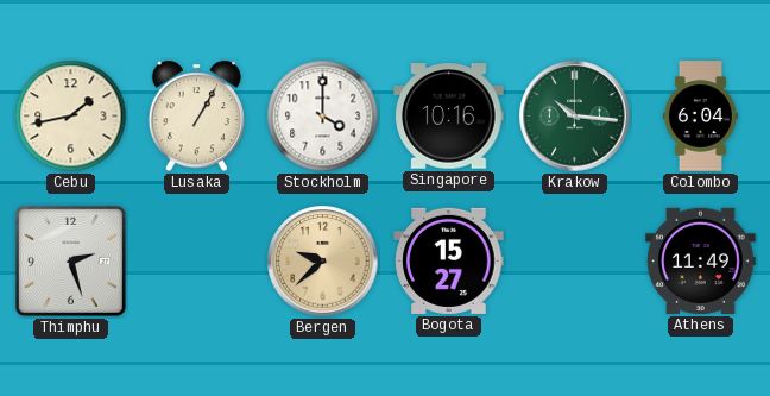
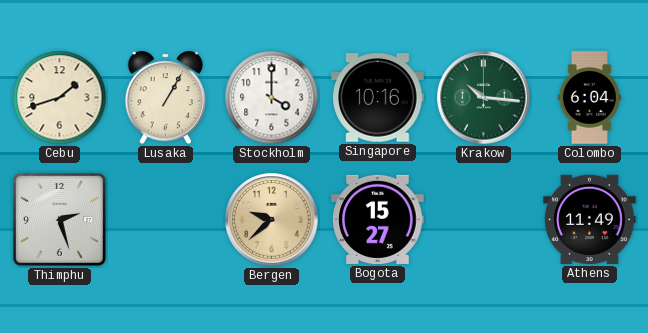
Cebu: 1:43 -> 1:42 (60, 98)
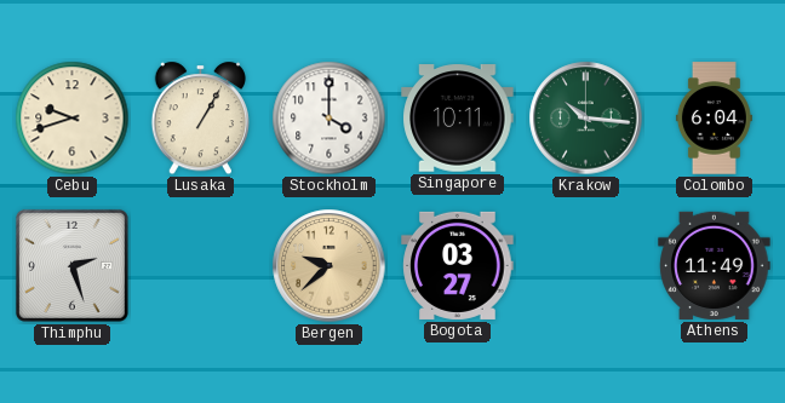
Cebu: 1:42 -> 9:42 (73, 119)
Singapore: 10:16 -> 10:11 (458, 119)
Bogota: 15:27 -> 03:27 (458, 265)
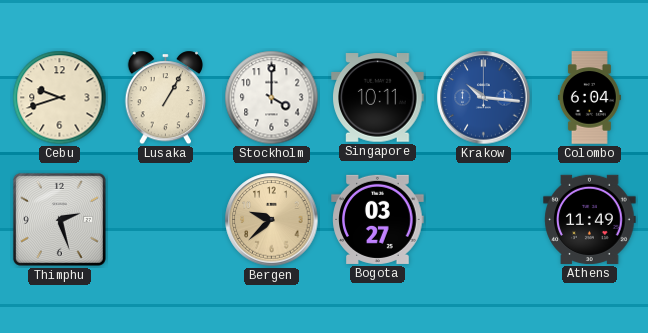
Krakow dial: green -> blue (484, 98)
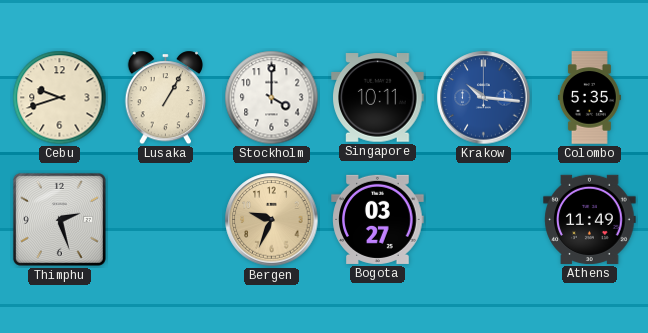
Colombo: 6:04 -> 5:35 (589, 98)
Bergen: 9:38 -> 9:34 (272, 220)
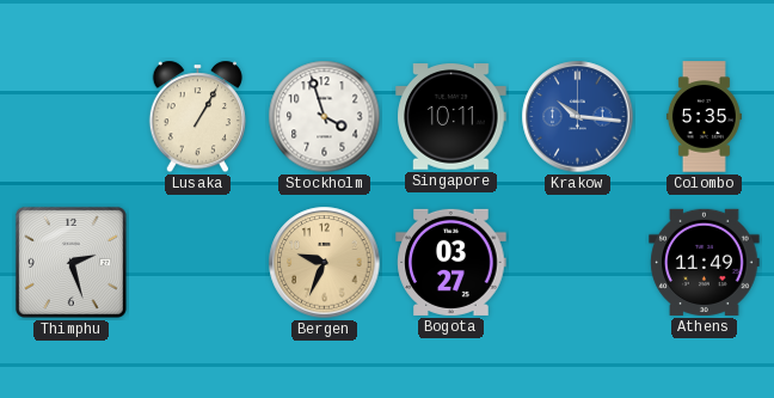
Cebu: 9:42 -> none (60, 98)
Stockholm: 4:00 -> 3:57 (325, 117)
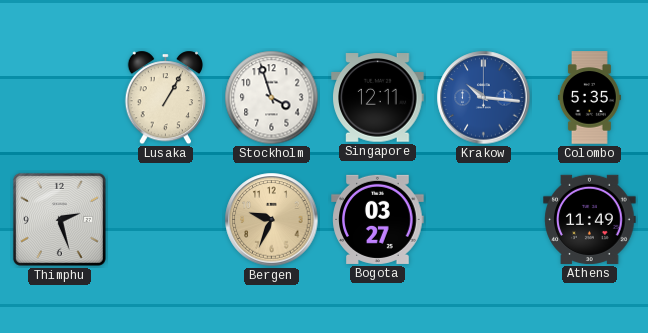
Singapore: 10:11 -> 12:11 (378, 98)
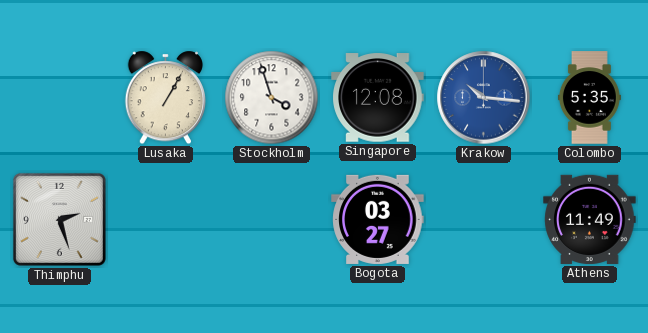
Singapore: 12:11 -> 12:08 (378, 98)
Bergen: 9:34 -> none (272, 220)
